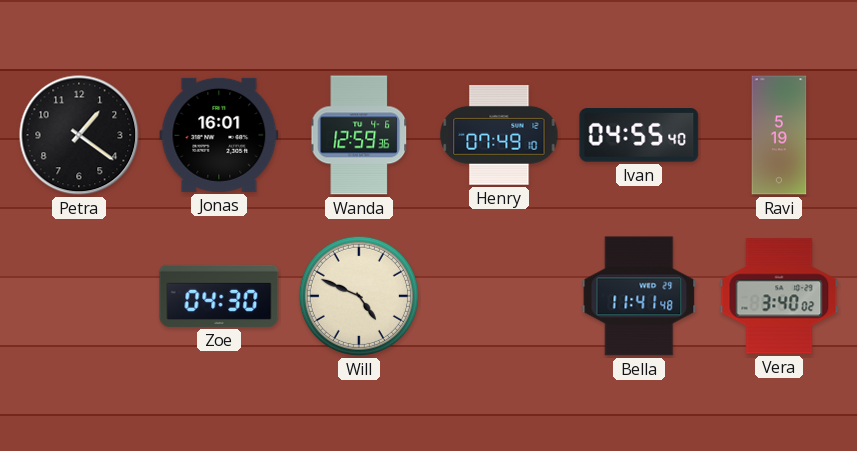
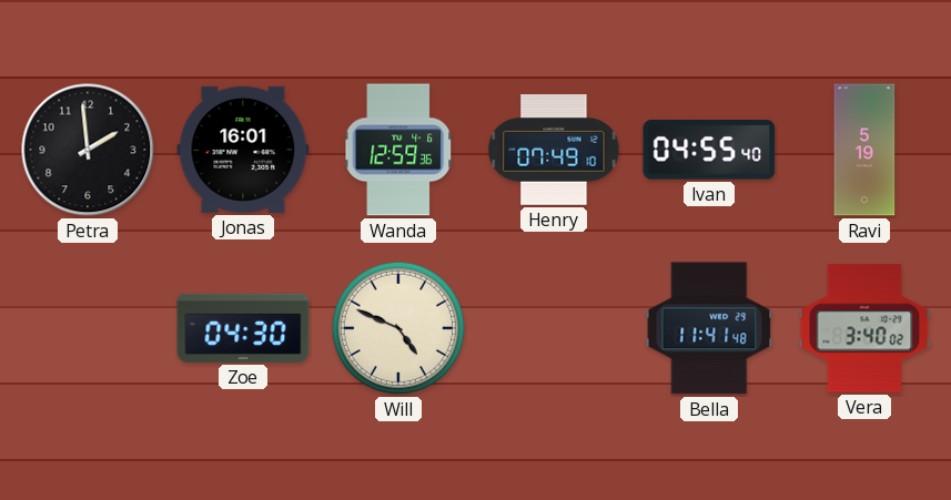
Petra: 1:21 -> 1:59 (88, 150)
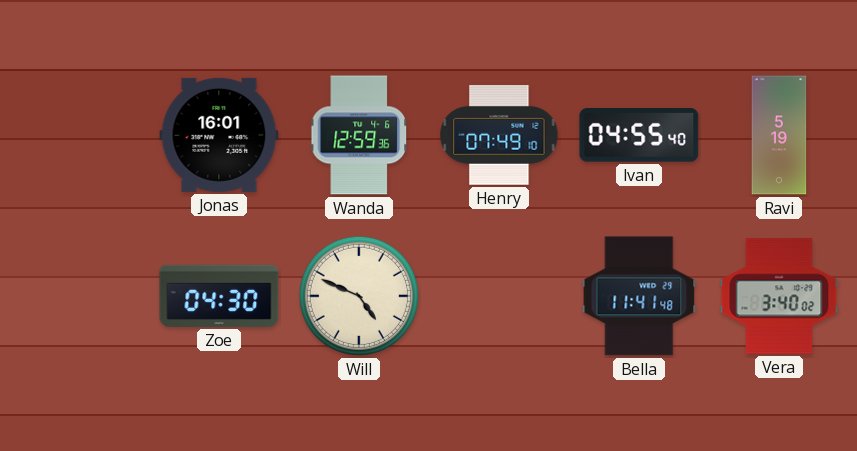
Petra: 1:59 -> none (88, 150)
